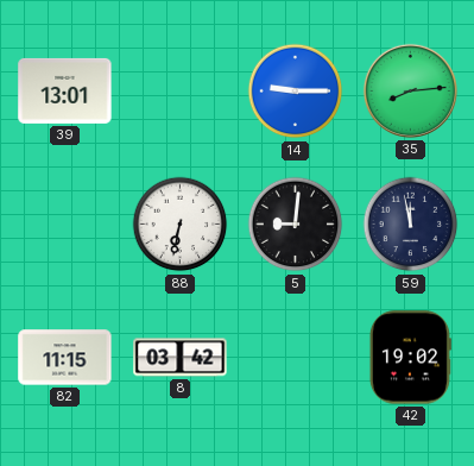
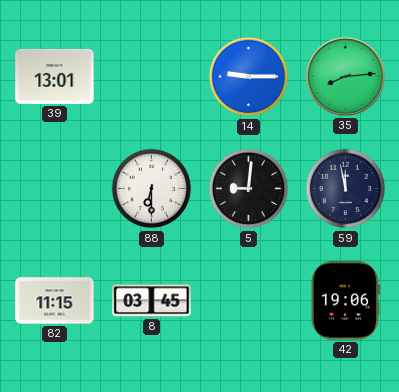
88: 6:32 -> 6:30 (152, 189)
8: 03:42 -> 03:45 (152, 301)
42: 19:02 -> 19:06 (345, 301)
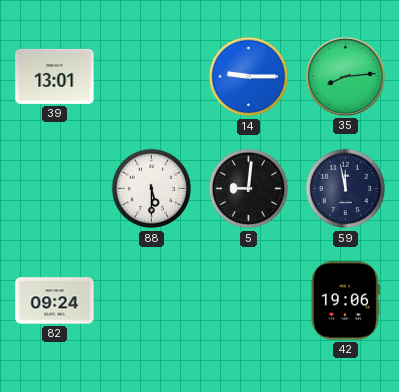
88: 6:30 -> 5:30 (152, 189)
82: 11:15 -> 09:24 (55, 301)
8: 03:45 -> none (152, 301)
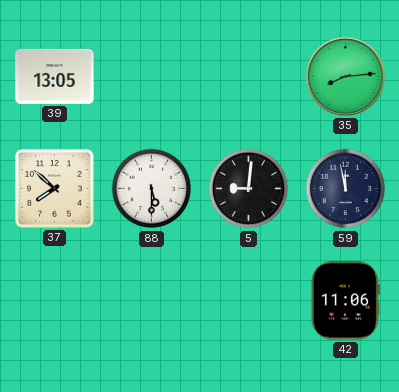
39: 13:01 -> 13:05 (55, 76)
14: 9:15 -> none (249, 77)
37: none -> 7:52 (55, 189)
82: 09:24 -> none (55, 301)
42: 19:06 -> 11:06 (345, 301)
